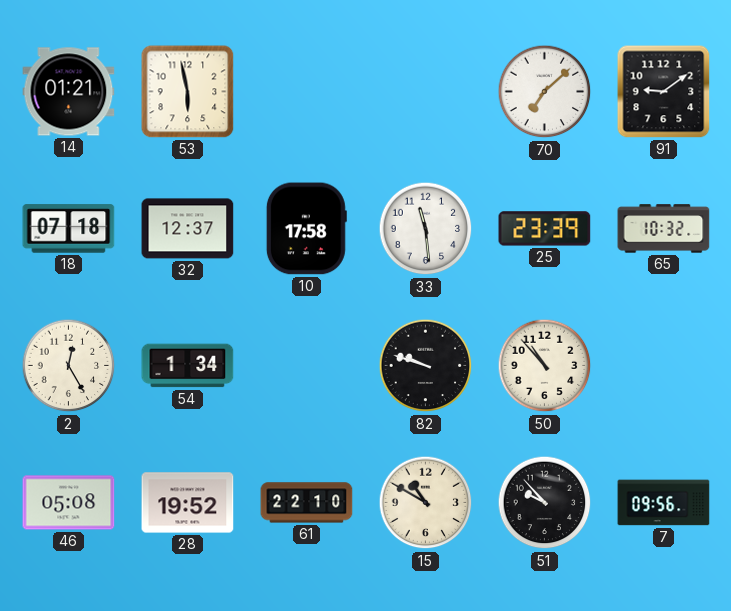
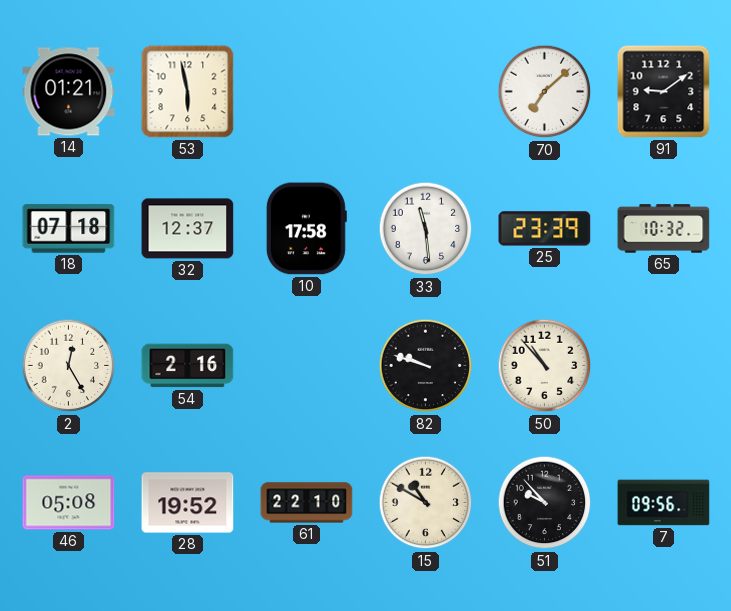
54: 1:34 -> 2:16 (188, 366)
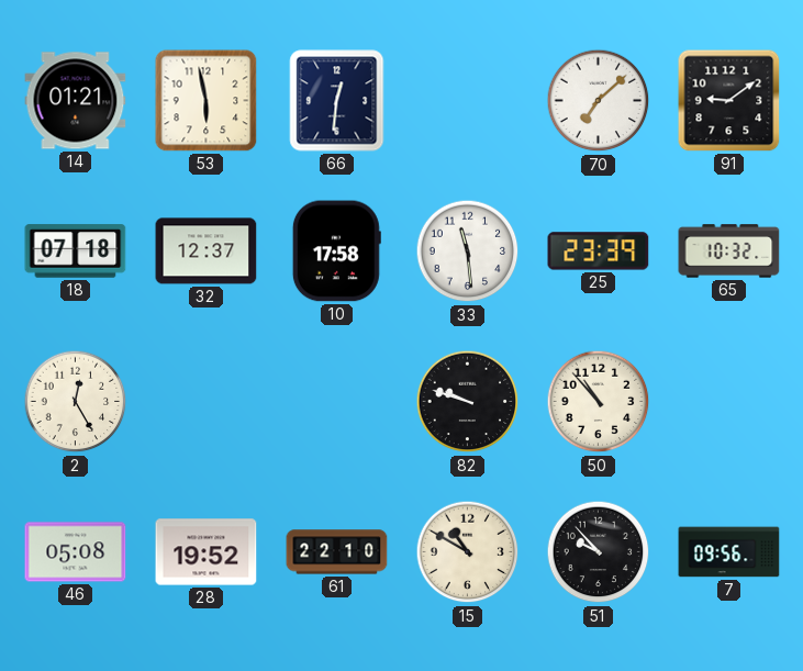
66: none -> 12:31 (337, 101)
54: 2:16 -> none (188, 366)
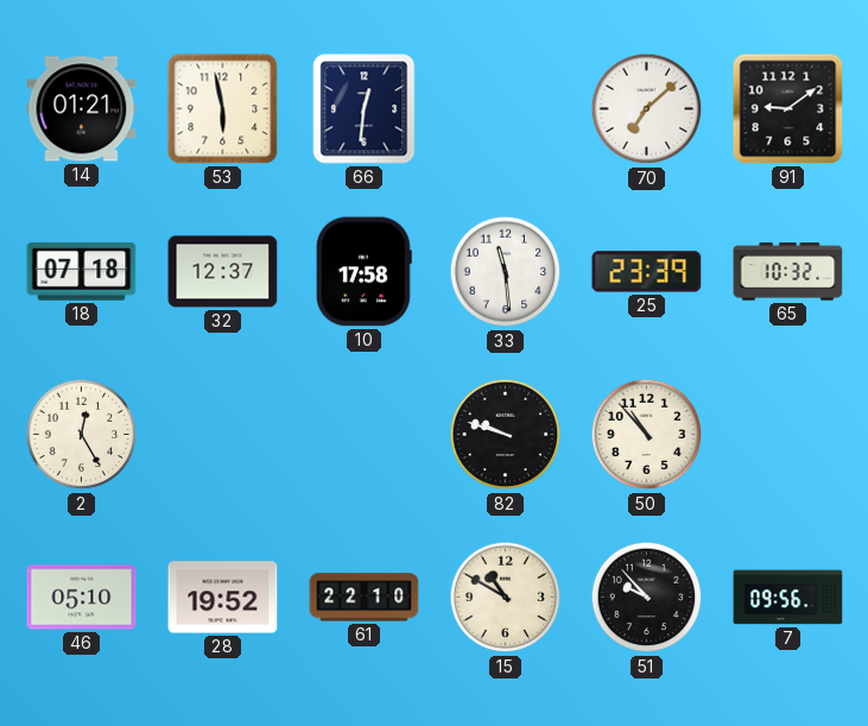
46: 05:08 -> 05:10 (82, 598)
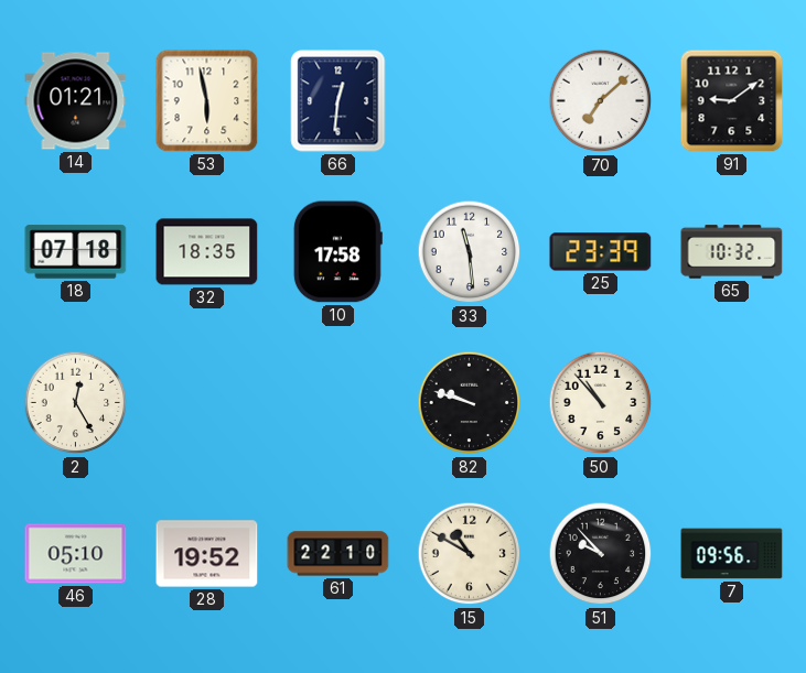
32: 12:37 -> 18:35 (207, 252)
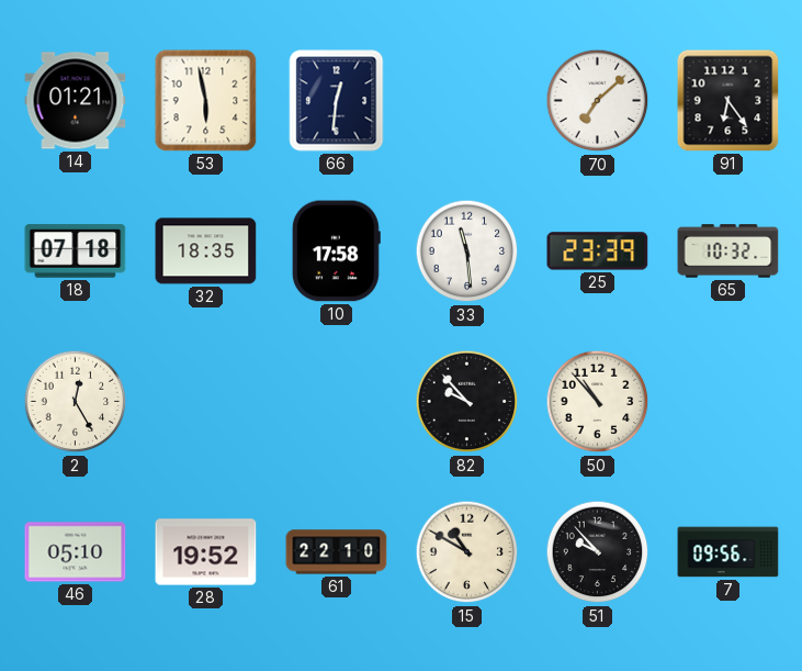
91: 9:09 -> 6:24 (728, 101)
82: 9:48 -> 9:53 (467, 402)
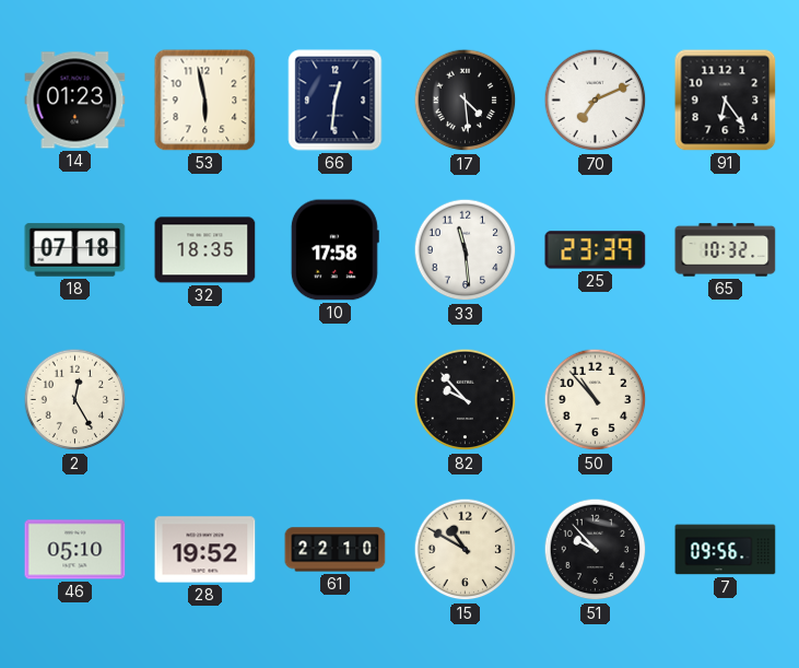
14: 01:21 -> 01:23 (75, 101)
17: none -> 4:29 (466, 101)
70: 7:08 -> 7:11 (596, 101)
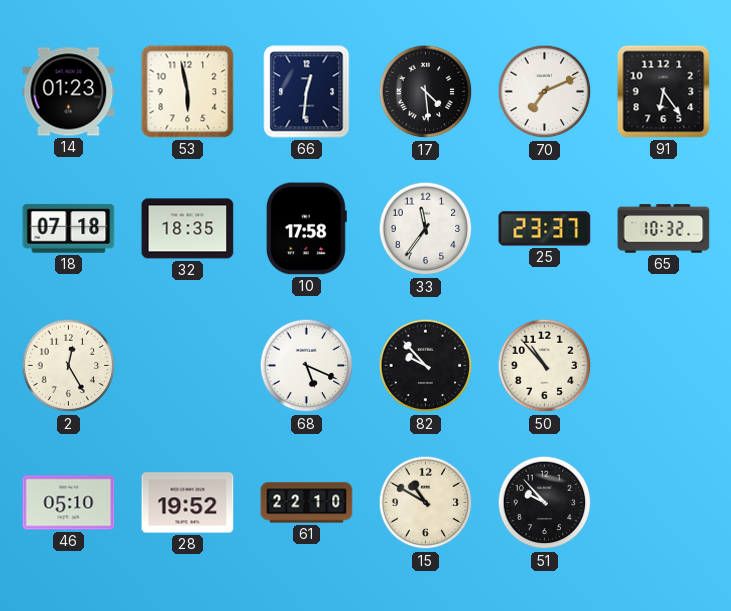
33: 11:29 -> 11:36 (426, 229)
25: 23:39 -> 23:37 (545, 229)
68: none -> 5:19 (307, 366)
7: 09:56 -> none (726, 550)
